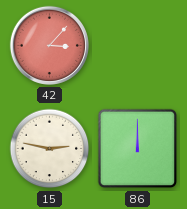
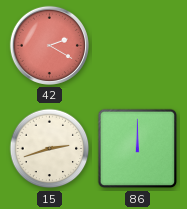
42: 3:07 -> 2:20 (49, 45)
15: 2:47 -> 2:42 (50, 149)
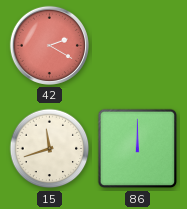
15: 2:42 -> 11:42 (50, 149)
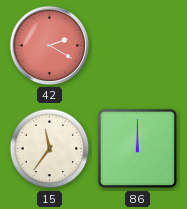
15: 11:42 -> 11:36 (50, 149)
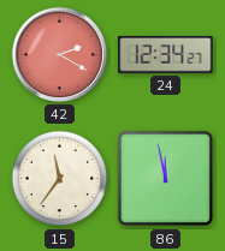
24: none -> 12:34 (166, 55)
86: 12:00 -> 11:58 (166, 179)
